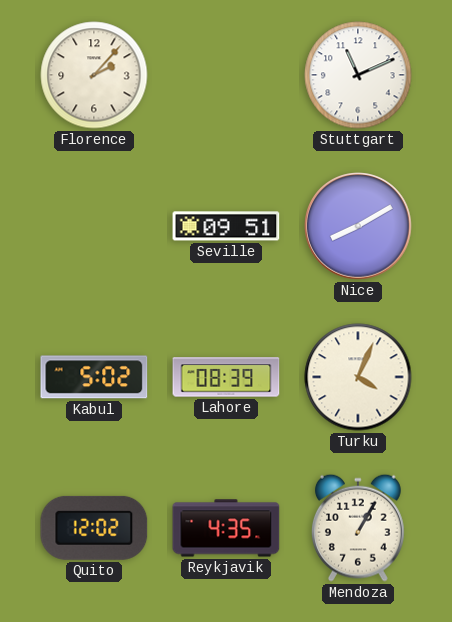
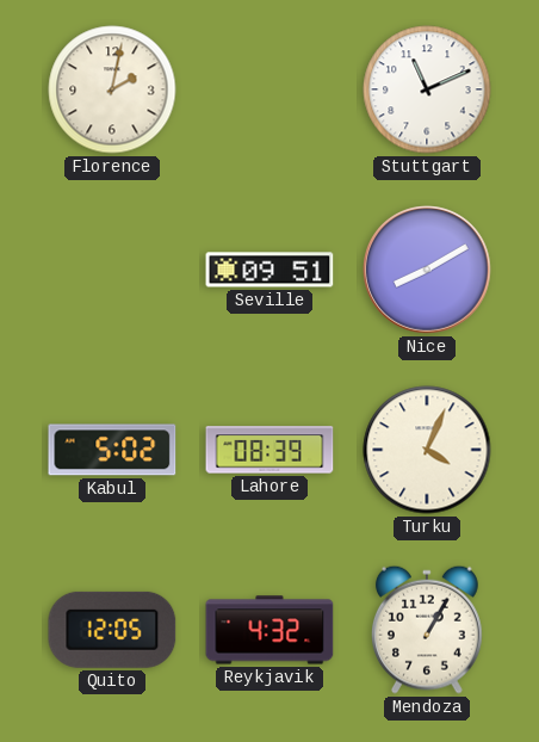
Florence: 2:07 -> 2:02 (112, 89)
Quito: 12:02 -> 12:05 (112, 630)
Reykjavik: 4:35 -> 4:32 (269, 630)
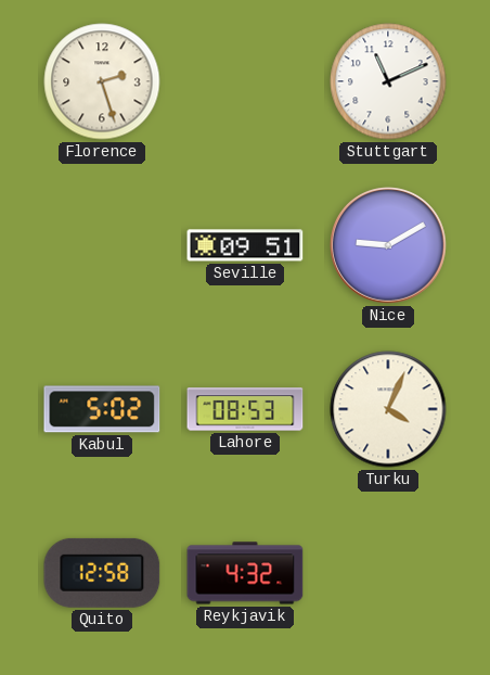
Florence: 2:02 -> 2:27 (102, 81)
Nice: 8:10 -> 9:10 (389, 246)
Lahore: 08:39 -> 08:53 (245, 409)
Quito: 12:05 -> 12:58 (102, 573)
Mendoza: 1:05 -> none (427, 630)
